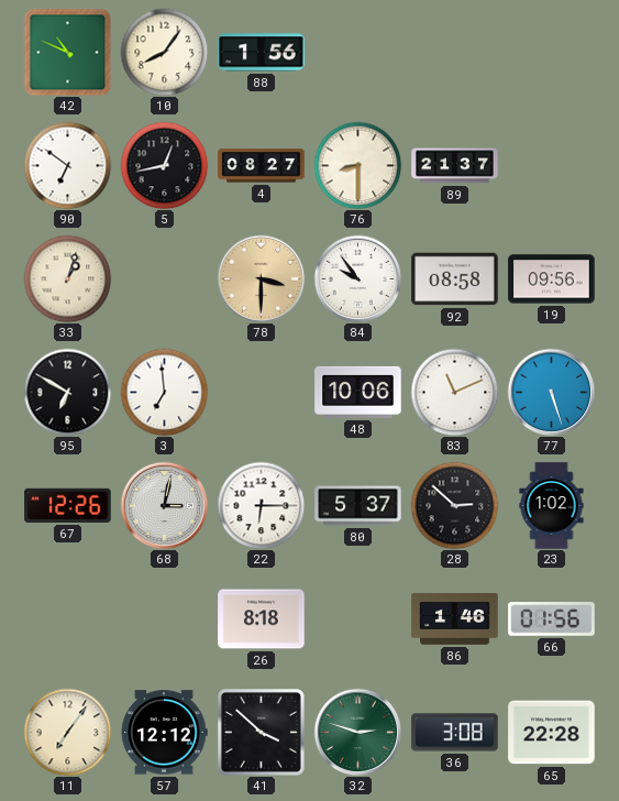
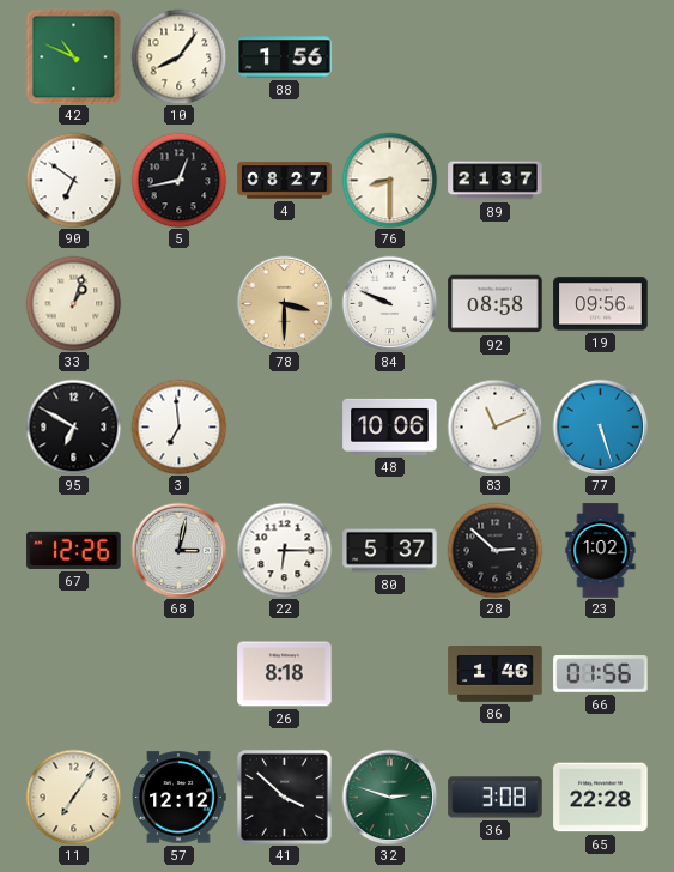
84: 9:54 -> 9:49 (389, 303)
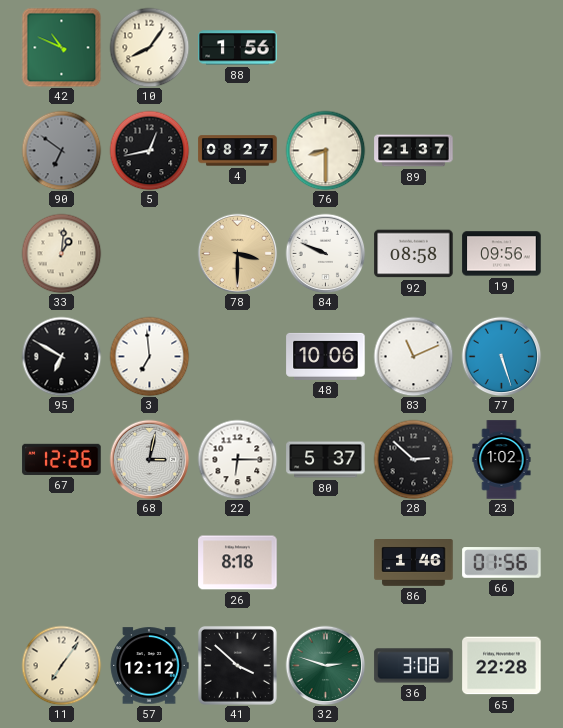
90 dial: white -> grey (61, 150)
33: 1:03 -> 1:01 (61, 253)
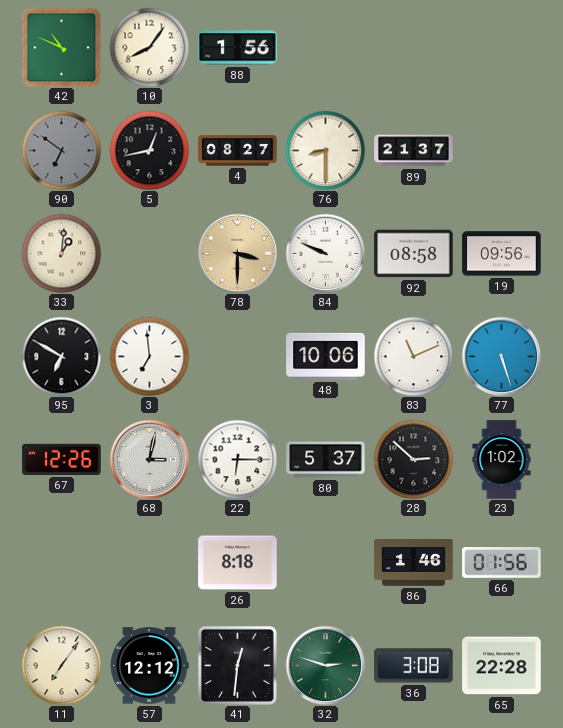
41: 3:52 -> 12:31 (237, 665)
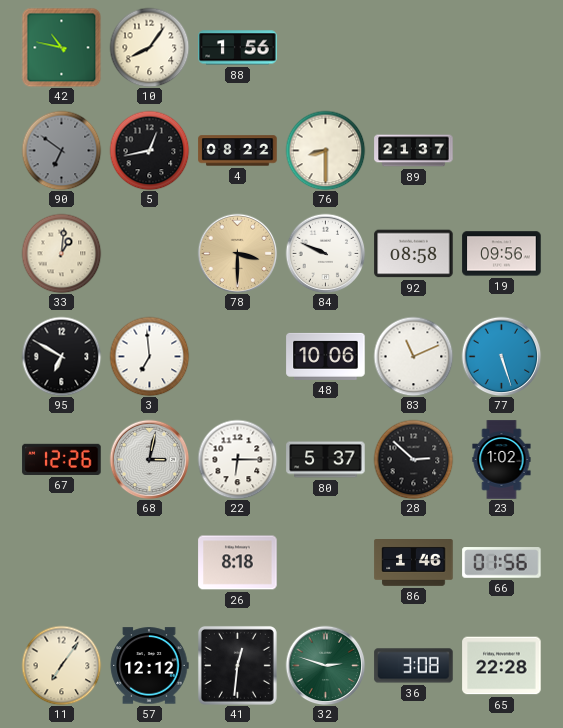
42: 10:49 -> 10:47 (61, 47)
4: 08:27 -> 08:22 (238, 151)
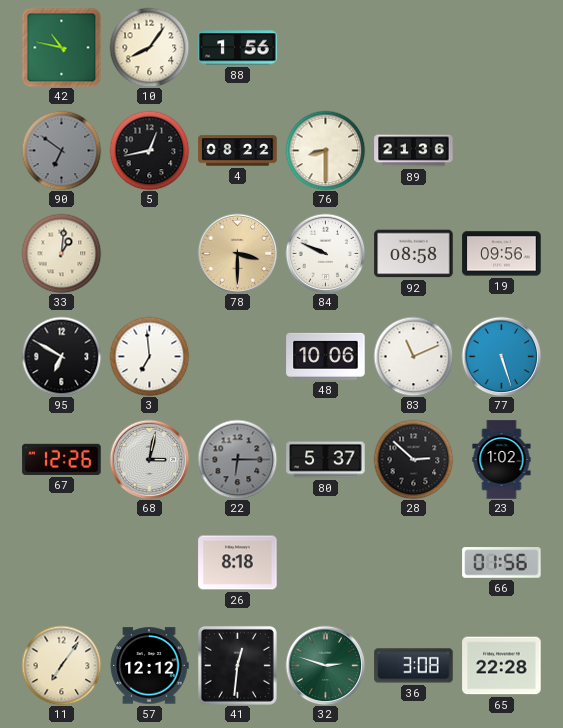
89: 21:37 -> 21:36 (414, 151)
22 dial: white -> grey (237, 459)
86: 1:46 -> none (414, 563)
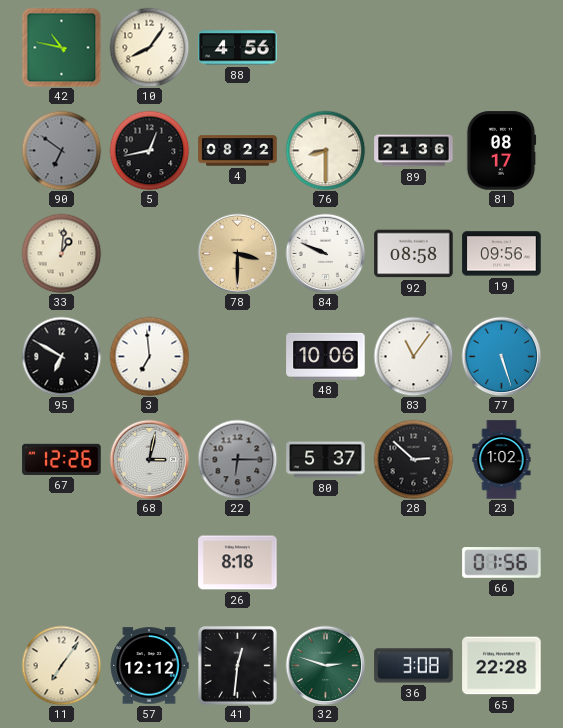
88: 1:56 -> 4:56 (238, 48)
81: none -> 08:17 (501, 151)
83: 11:11 -> 11:06 (413, 356)
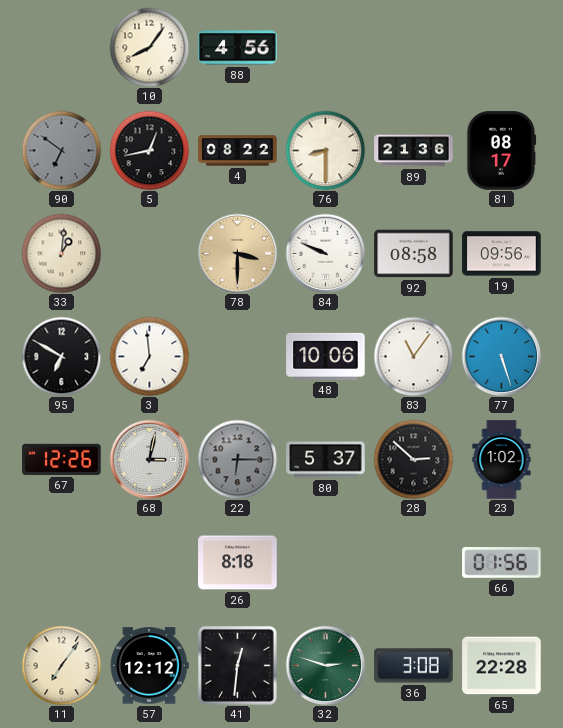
42: 10:47 -> none (61, 47)
